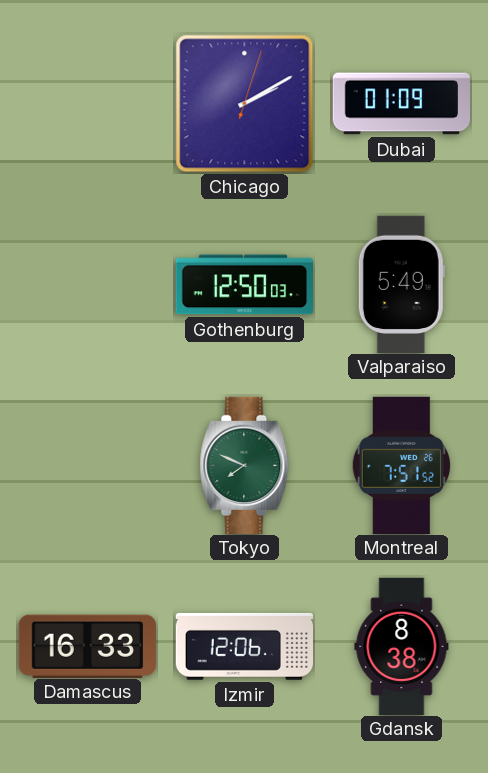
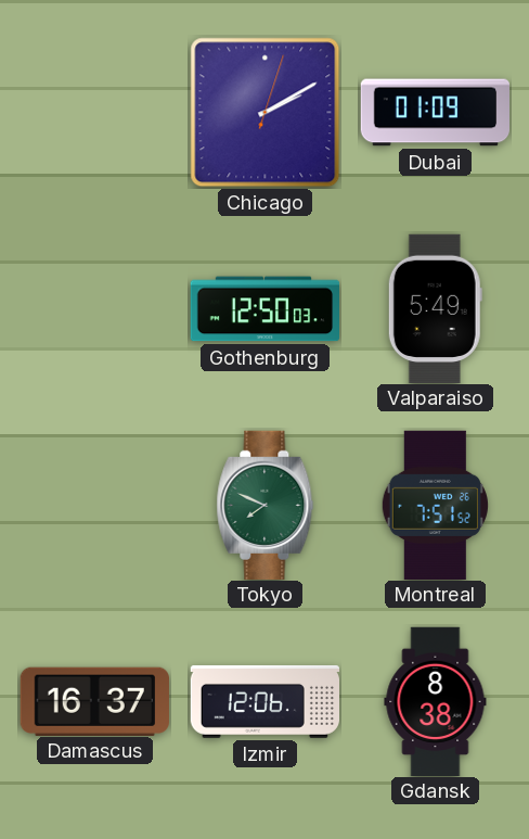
Damascus: 16:33 -> 16:37 (94, 701)
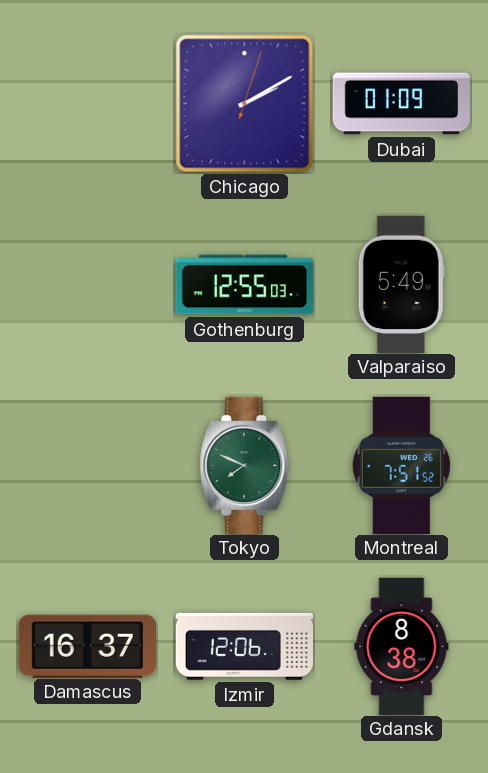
Gothenburg: 12:50 -> 12:55 (244, 285)
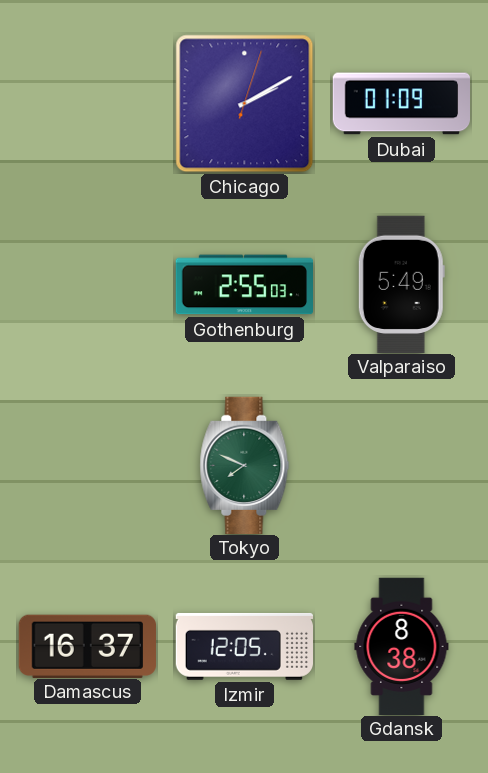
Gothenburg: 12:55 -> 2:55 (244, 285)
Montreal: 7:51 -> none (401, 465)
Izmir: 12:06 -> 12:05 (244, 646)
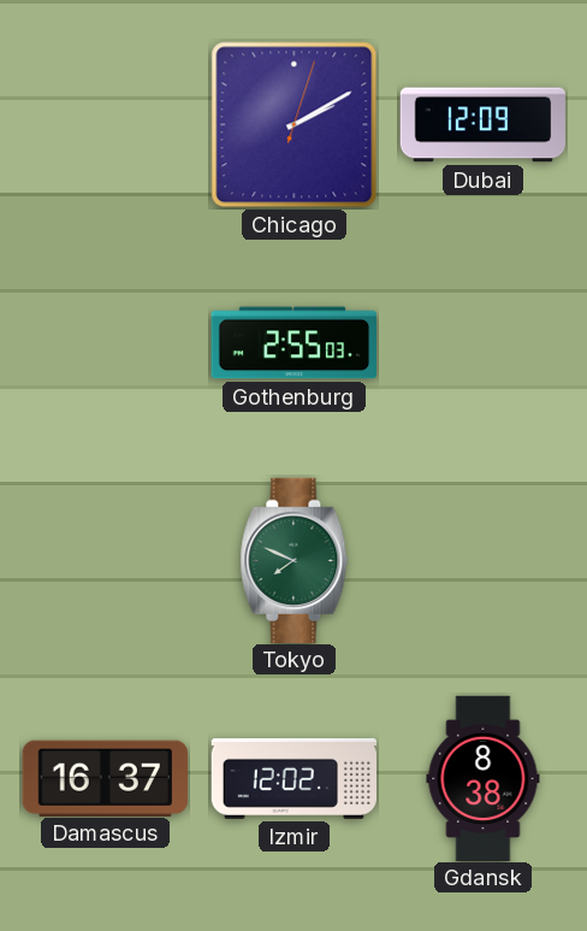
Dubai: 01:09 -> 12:09 (482, 125)
Valparaiso: 5:49 -> none (401, 284)
Izmir: 12:05 -> 12:02 (293, 778)
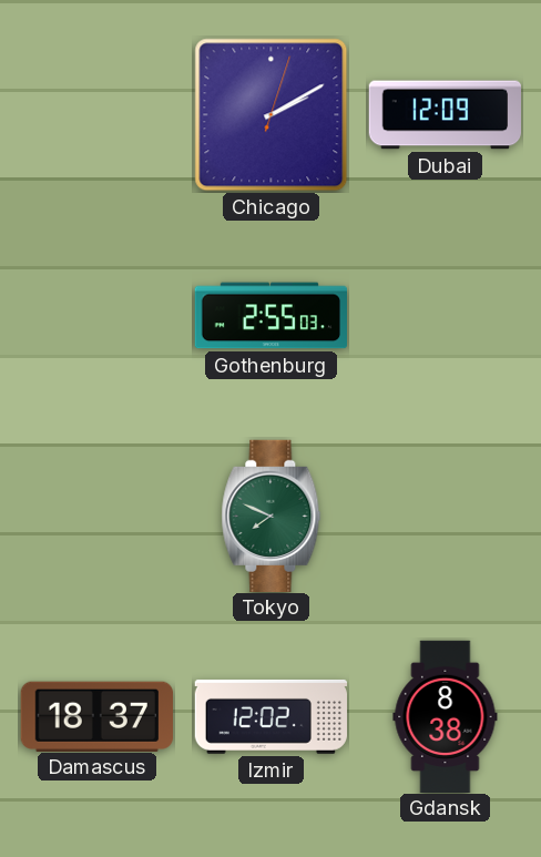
Damascus: 16:37 -> 18:37 (96, 716)
